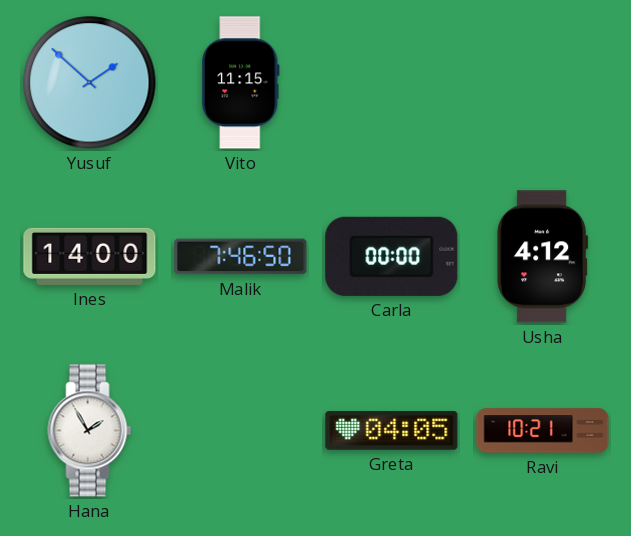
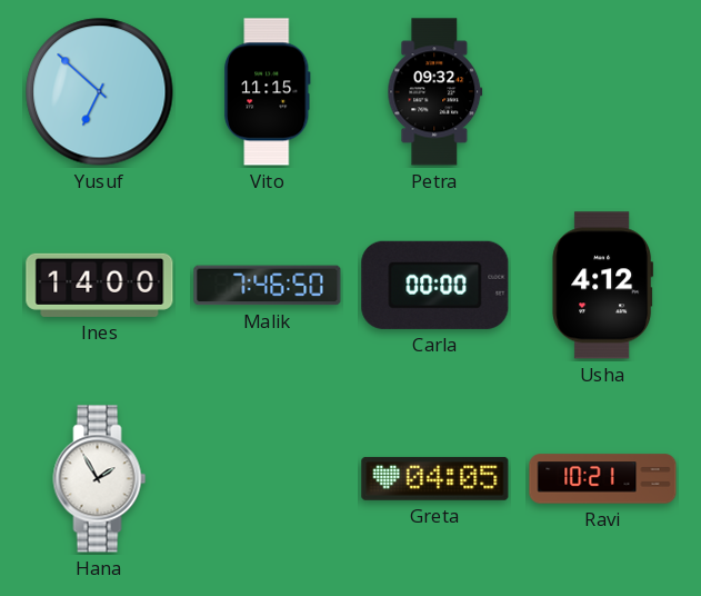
Yusuf: 1:52 -> 6:52 (100, 92)
Petra: none -> 09:32 (435, 92)
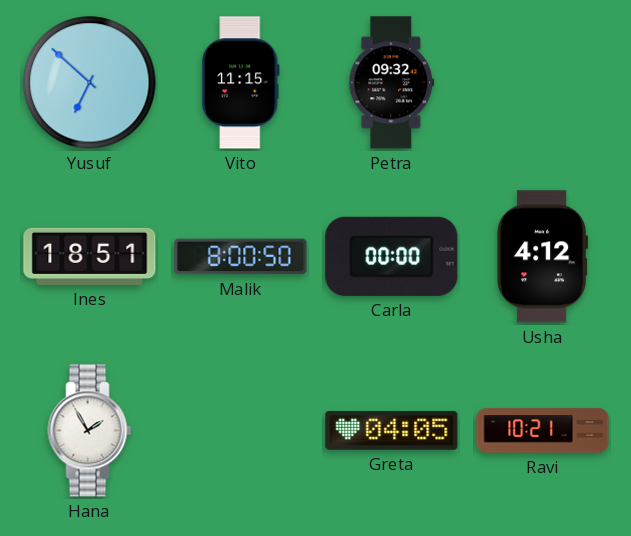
Ines: 14:00 -> 18:51 (90, 256)
Malik: 7:46 -> 8:00 (241, 257)
